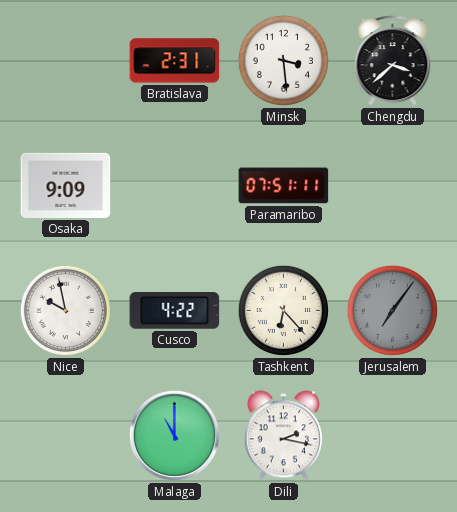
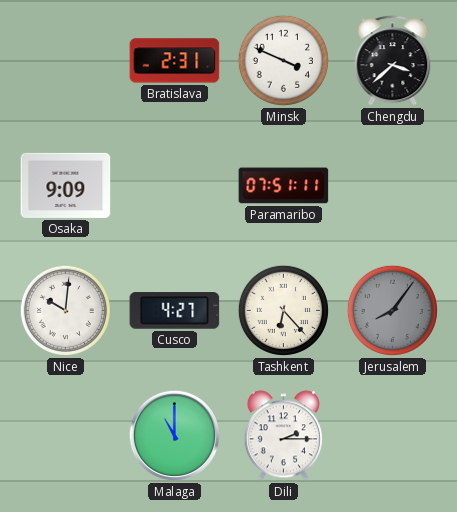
Minsk: 3:29 -> 3:49 (283, 60)
Nice: 9:58 -> 10:01 (65, 310)
Cusco: 4:22 -> 4:27 (175, 311)
Jerusalem: 7:06 -> 8:06 (392, 310)
Dili: 2:17 -> 2:15 (283, 436)
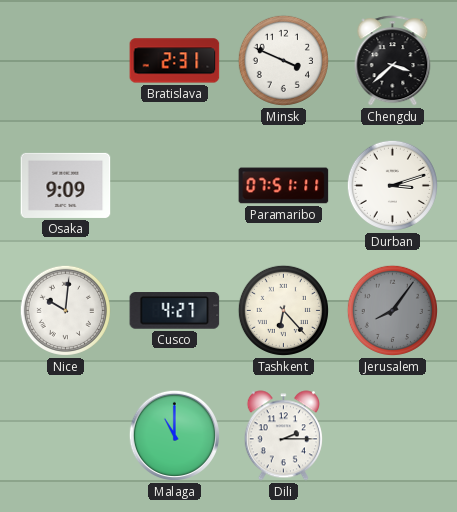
Durban: none -> 3:12 (392, 185)
